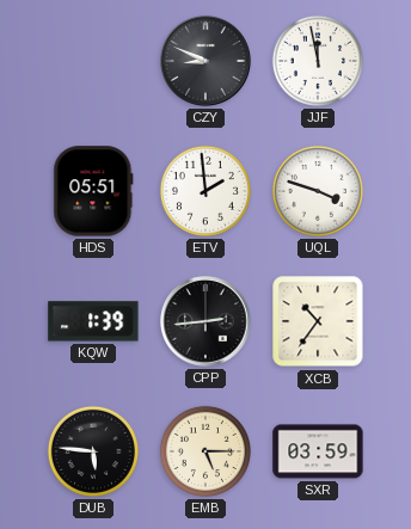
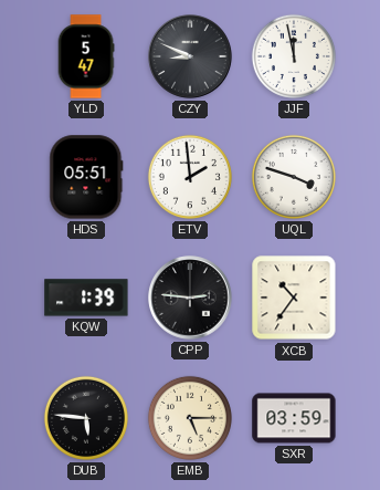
YLD: none -> 5:47 (86, 56)
CPP: 2:44 -> 2:46 (190, 298)
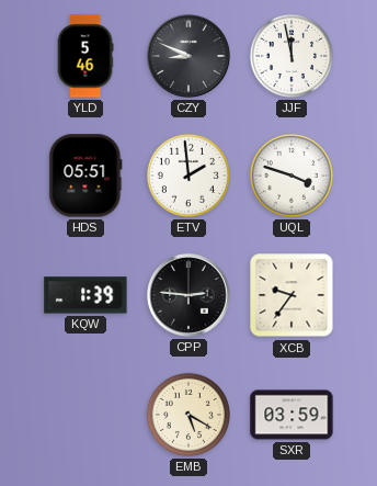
YLD: 5:47 -> 5:46 (85, 56)
XCB: 10:36 -> 9:36 (292, 295)
DUB: 5:46 -> none (86, 418)
EMB: 5:15 -> 5:20 (188, 415)
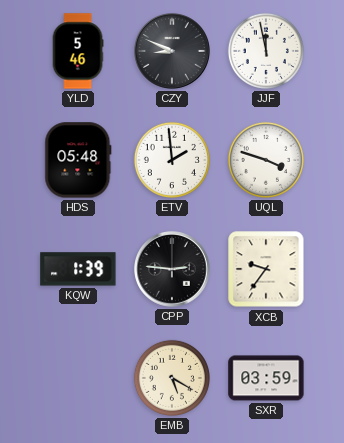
HDS: 05:51 -> 05:48 (78, 160)
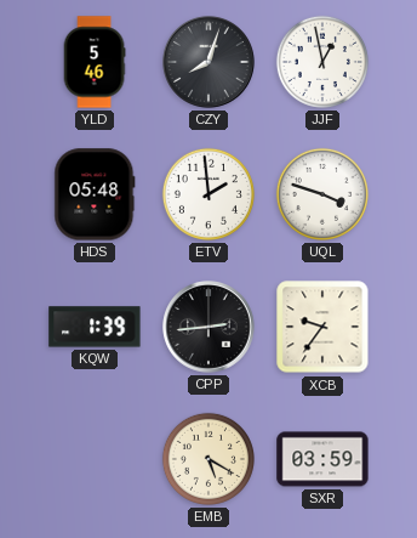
CZY: 8:49 -> 8:03 (208, 62)
JJF: 11:58 -> 12:58 (322, 62)
CPP: 2:46 -> 2:44 (208, 327)
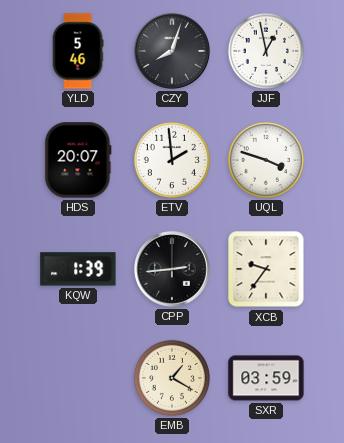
HDS: 05:48 -> 20:07 (78, 160)
EMB: 5:20 -> 1:20 (172, 378)
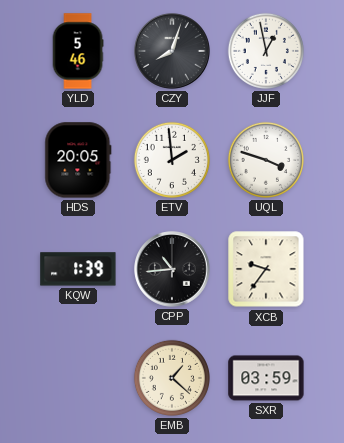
HDS: 20:07 -> 20:05 (78, 160)
CPP: 2:44 -> 10:44 (172, 269)
EMB: 1:20 -> 1:22 (172, 378)
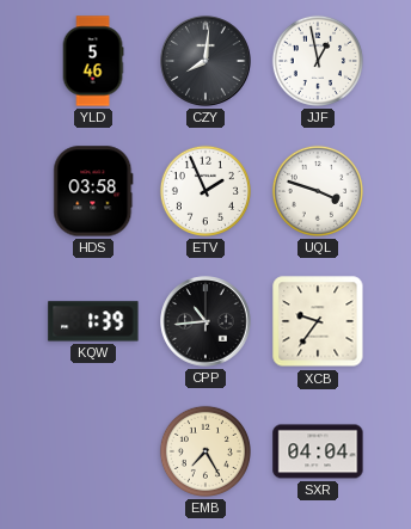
CZY: 8:03 -> 8:01 (205, 61)
HDS: 20:05 -> 03:58 (93, 191)
ETV: 1:59 -> 1:56 (205, 191)
EMB: 1:22 -> 7:25 (205, 451)
SXR: 03:59 -> 04:04 (318, 451)
